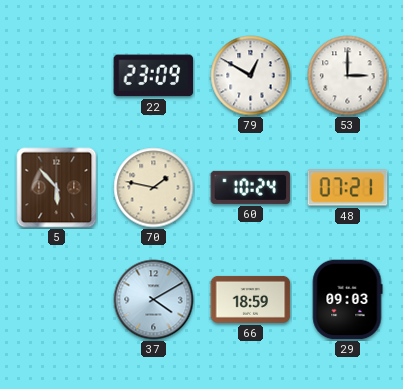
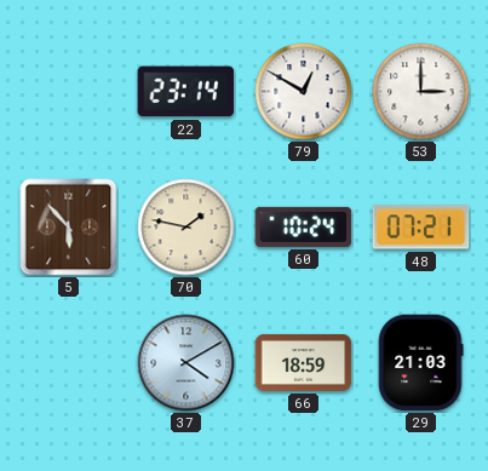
22: 23:09 -> 23:14 (186, 92)
29: 09:03 -> 21:03 (420, 363)
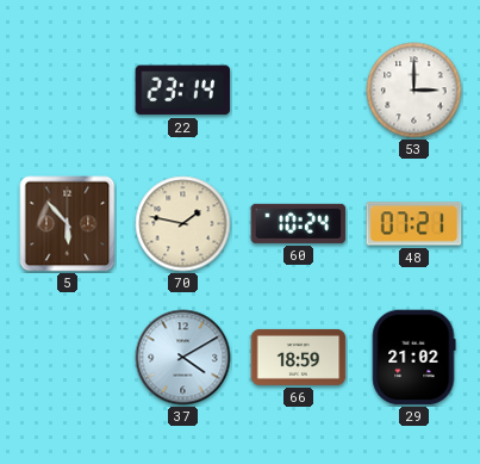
79: 12:50 -> none (304, 92)
29: 21:03 -> 21:02 (413, 358)
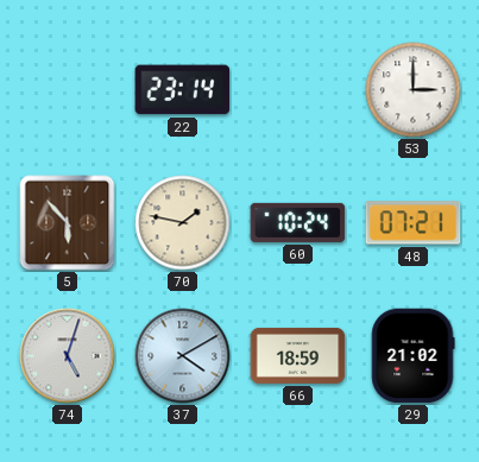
74: none -> 5:03 (68, 356)
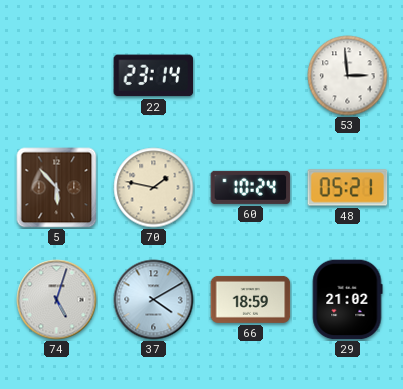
53: 3:00 -> 2:59 (348, 76)
48: 07:21 -> 05:21 (348, 188)
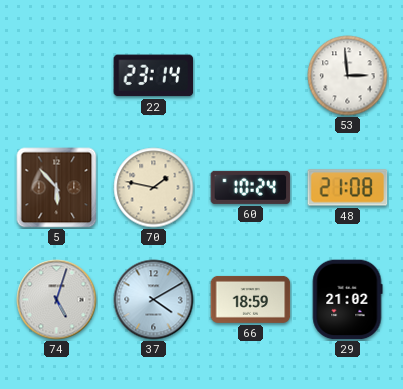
48: 05:21 -> 21:08 (348, 188)
